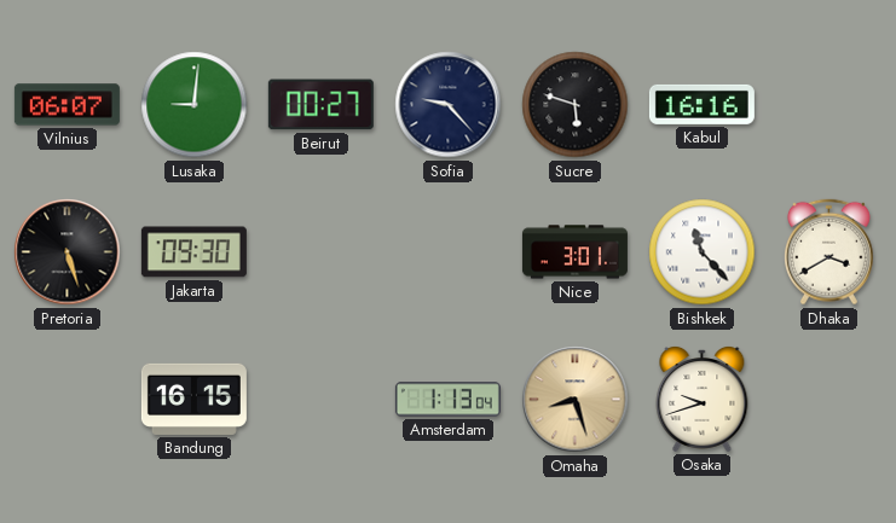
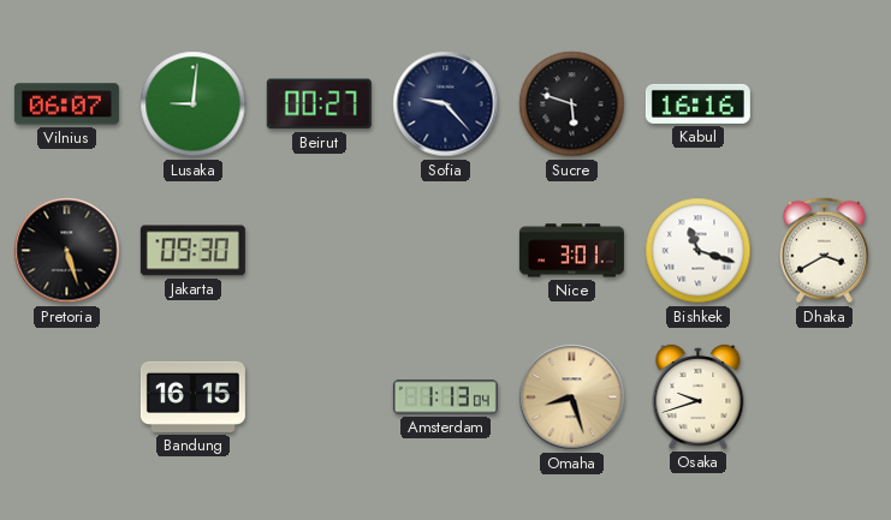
Bishkek: 11:23 -> 11:18 (699, 251)
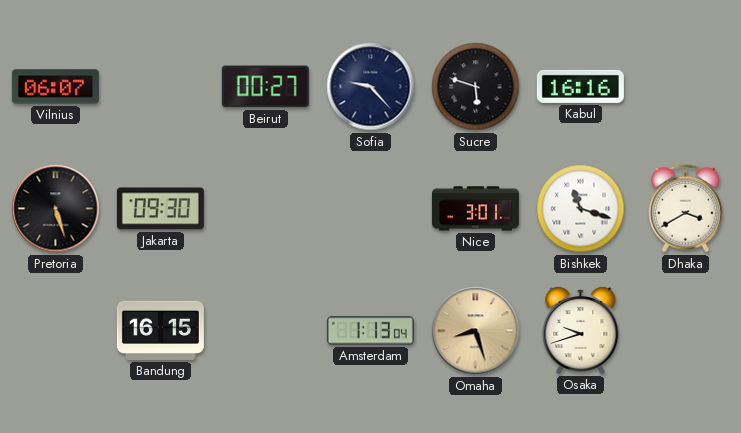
Lusaka: 9:01 -> none (194, 104)
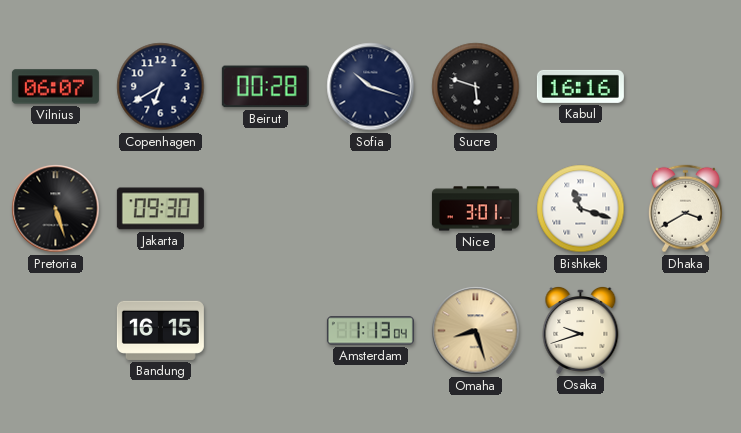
Copenhagen: none -> 6:40 (161, 87)
Beirut: 00:27 -> 00:28 (265, 87)
Sofia: 9:23 -> 10:18 (371, 87)
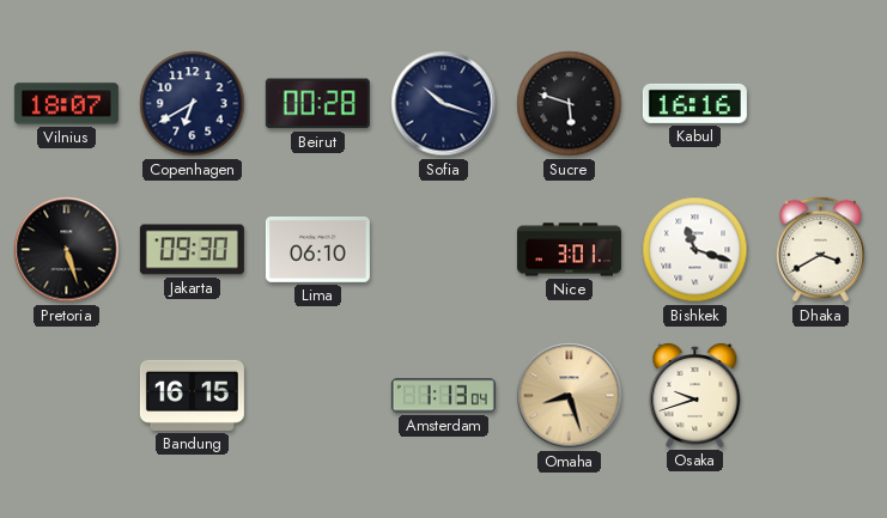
Vilnius: 06:07 -> 18:07 (66, 104)
Lima: none -> 06:10 (317, 250)
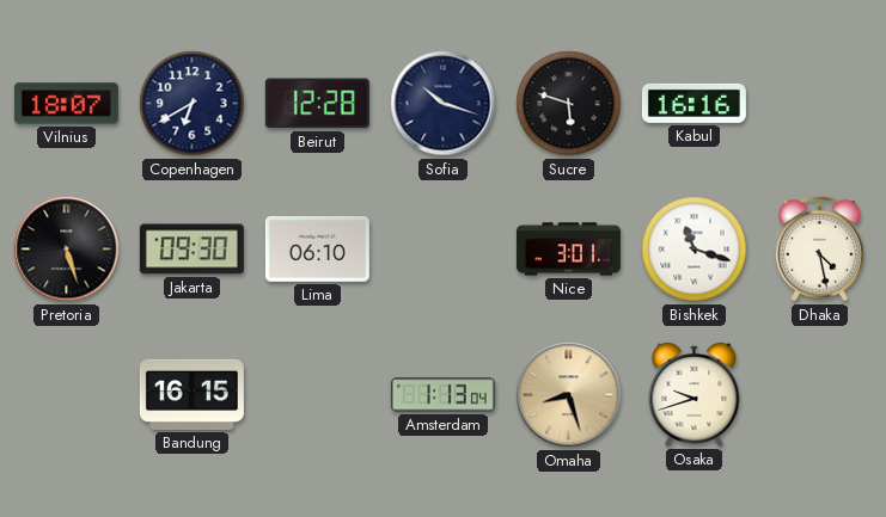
Beirut: 00:28 -> 12:28 (317, 104)
Dhaka: 3:40 -> 4:28 (819, 250)
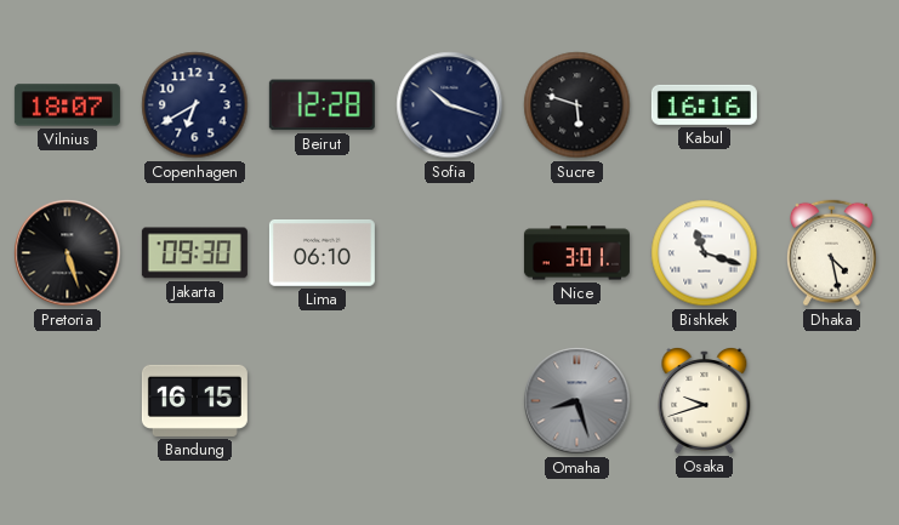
Amsterdam: 1:13 -> none (442, 395)
Omaha dial: champagne -> grey (577, 401)
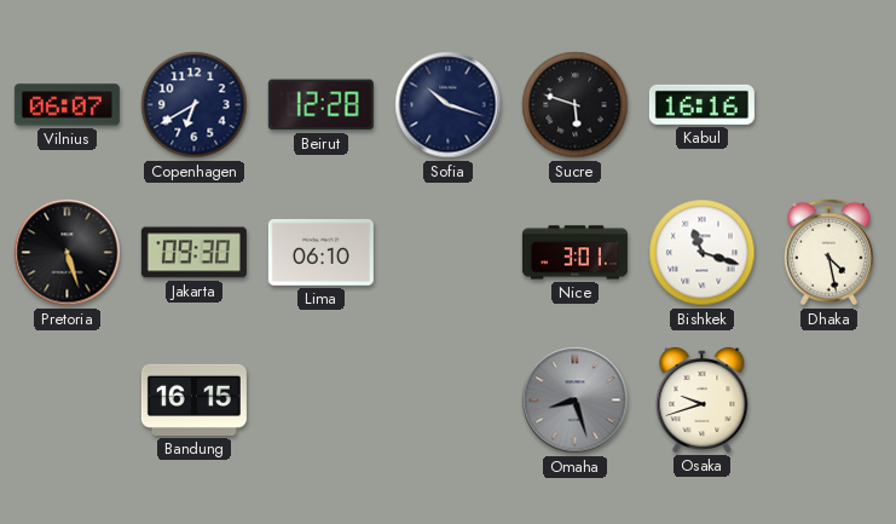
Vilnius: 18:07 -> 06:07 (67, 105)
